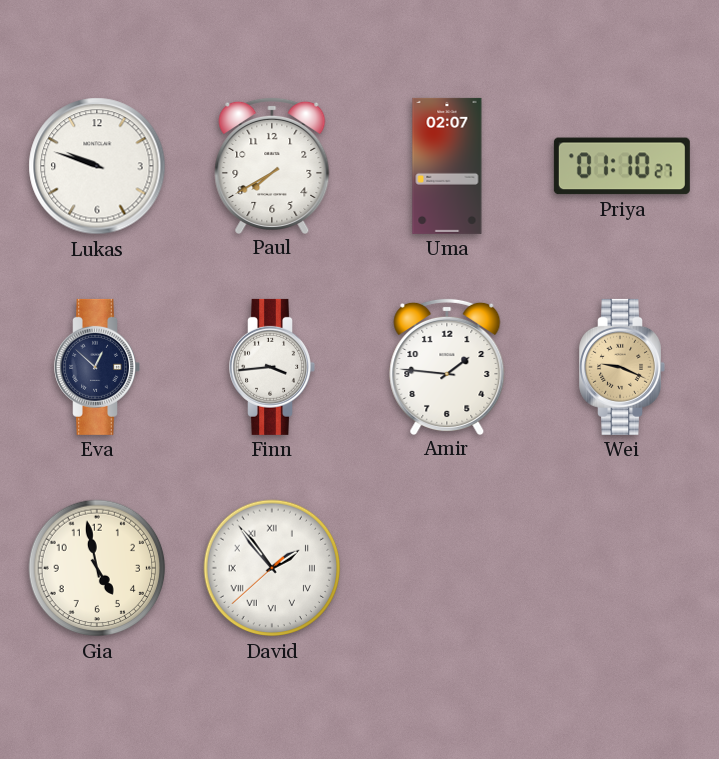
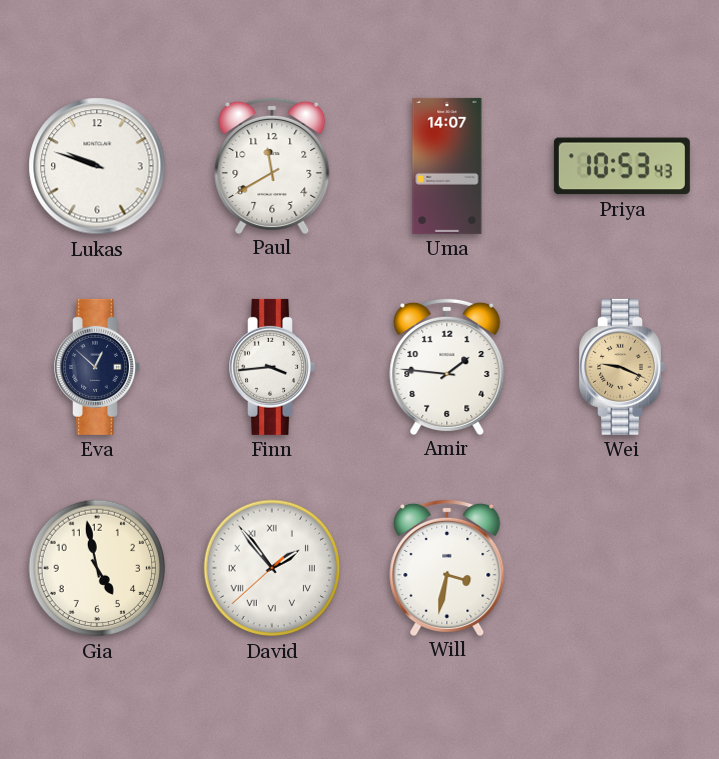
Paul: 7:40 -> 11:40 (272, 165)
Uma: 02:07 -> 14:07 (447, 166)
Priya: 01:10 -> 10:53 (622, 166)
Will: none -> 3:32 (447, 567)
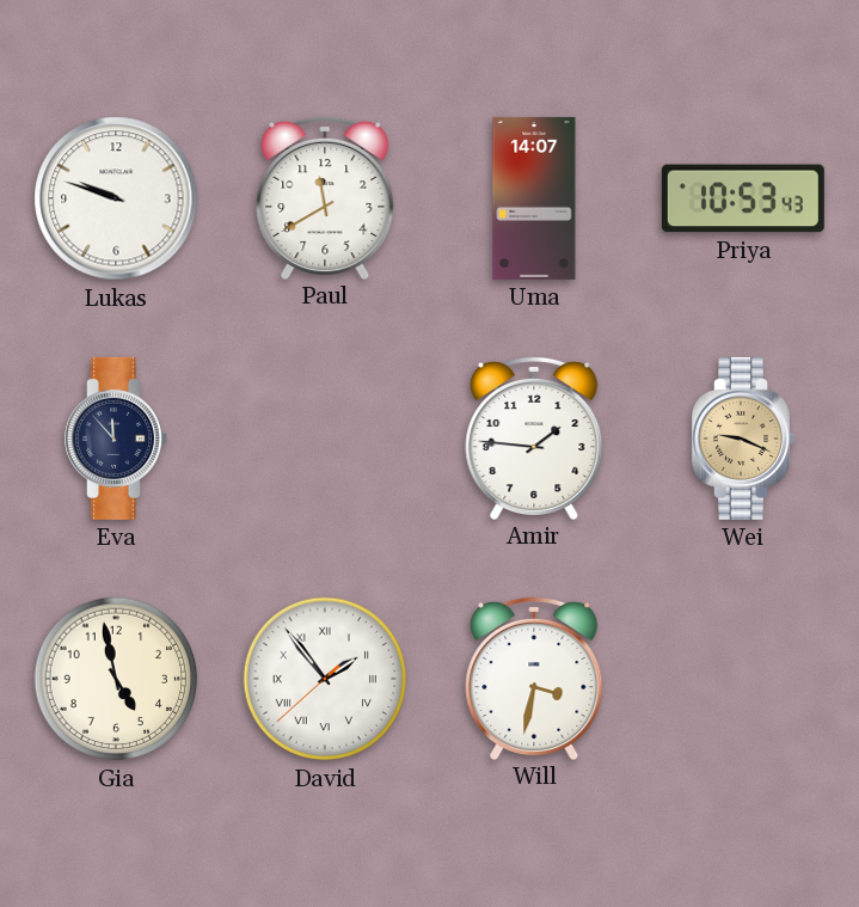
Eva: 12:52 -> 11:53 (116, 439)
Finn: 3:44 -> none (272, 367)
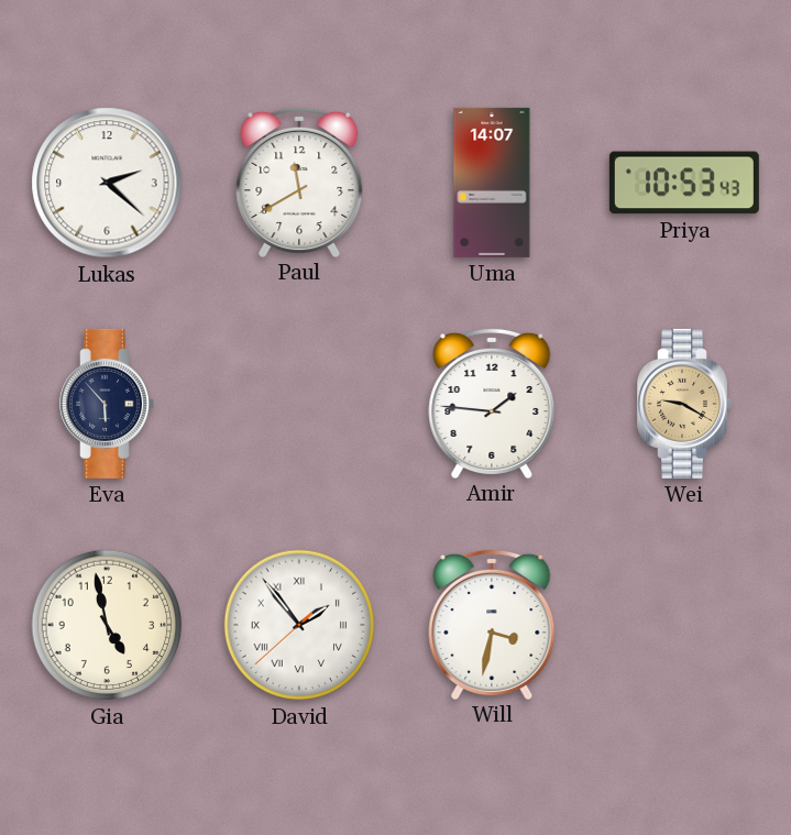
Lukas: 9:48 -> 2:22 (107, 183)
Eva: 11:53 -> 5:53 (107, 404)
Wei: 9:19 -> 9:20 (684, 404)
